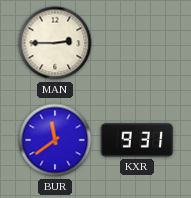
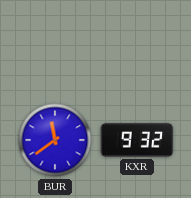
MAN: 2:45 -> none (55, 43)
KXR: 9:31 -> 9:32 (137, 140)
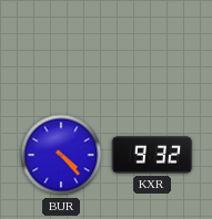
BUR: 11:39 -> 4:23 (61, 155)
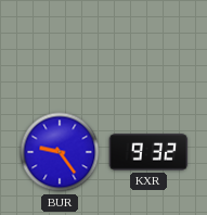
BUR: 4:23 -> 9:24 (60, 152)
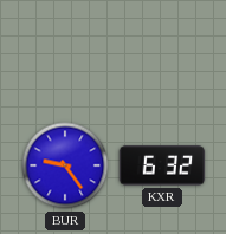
KXR: 9:32 -> 6:32 (162, 165)
